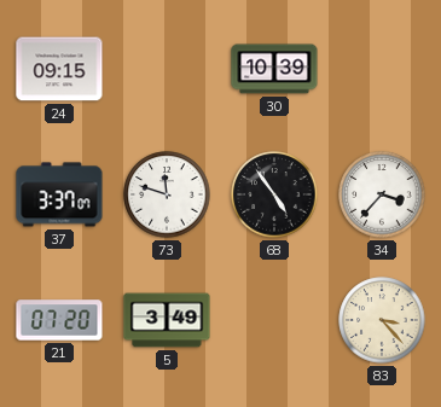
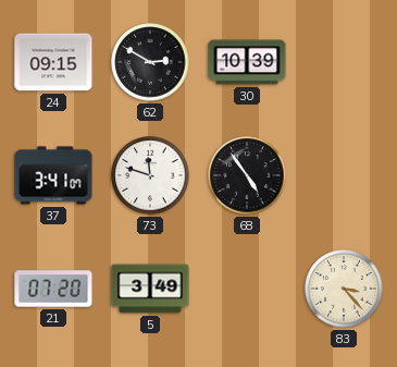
62: none -> 2:50 (150, 62)
37: 3:37 -> 3:41 (53, 175)
34: 3:37 -> none (382, 194)
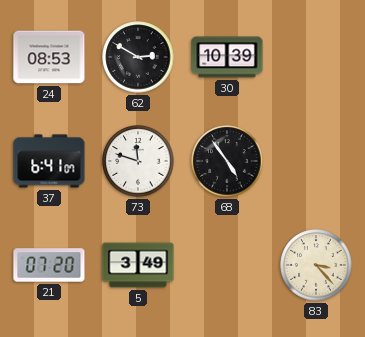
24: 09:15 -> 08:53 (49, 57)
37: 3:41 -> 6:41 (49, 161)
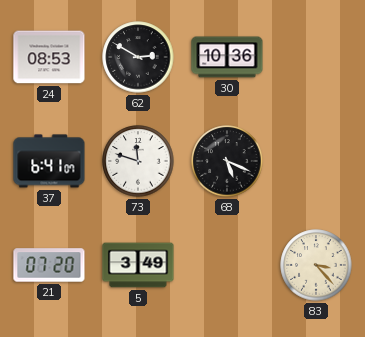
30: 10:39 -> 10:36 (227, 57)
68: 4:54 -> 5:19 (227, 161)
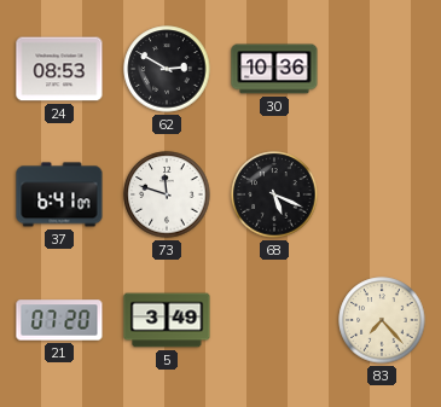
83: 3:23 -> 7:23 (382, 320)
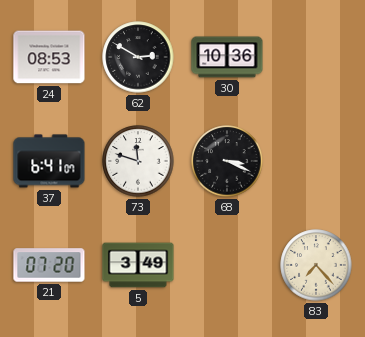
68: 5:19 -> 3:19 (227, 161)
